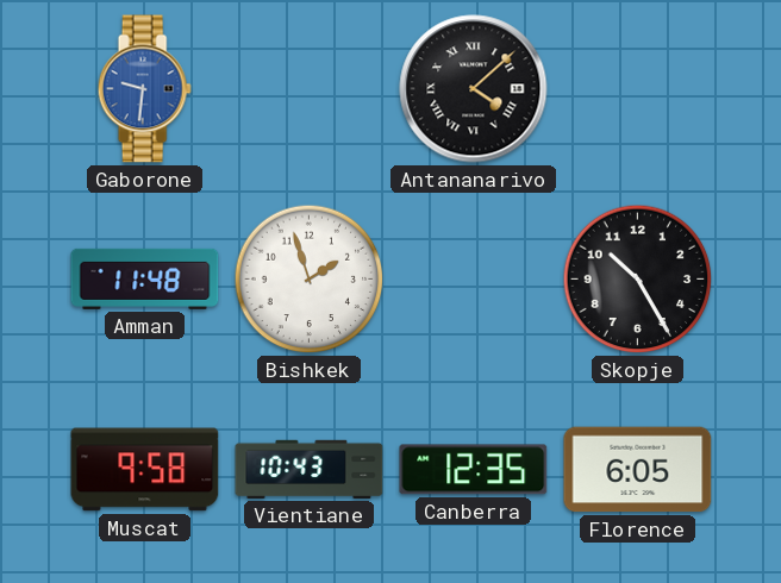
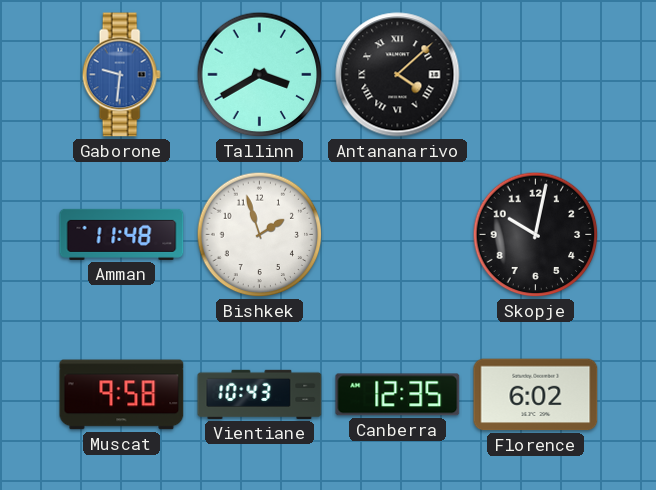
Tallinn: none -> 3:40 (260, 75)
Skopje: 10:25 -> 10:02 (536, 235)
Florence: 6:05 -> 6:02 (536, 395)
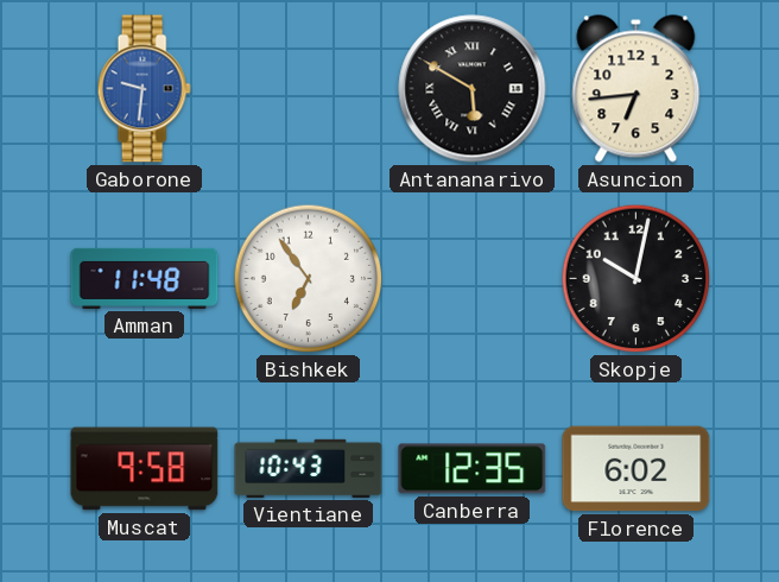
Tallinn: 3:40 -> none (260, 75)
Antananarivo: 4:08 -> 5:50 (473, 89)
Asuncion: none -> 6:44 (636, 89)
Bishkek: 1:57 -> 6:54 (309, 279)
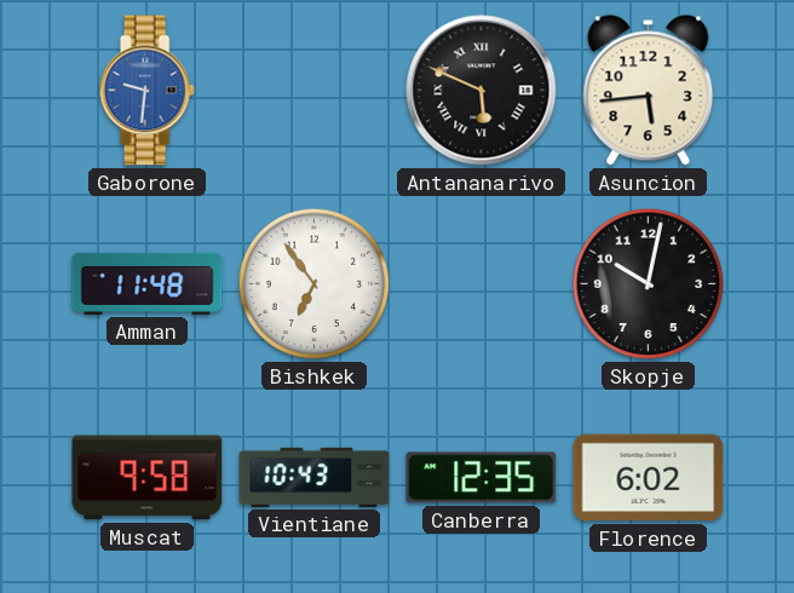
Antananarivo: 5:50 -> 5:49 (482, 91)
Asuncion: 6:44 -> 5:44 (649, 91)
